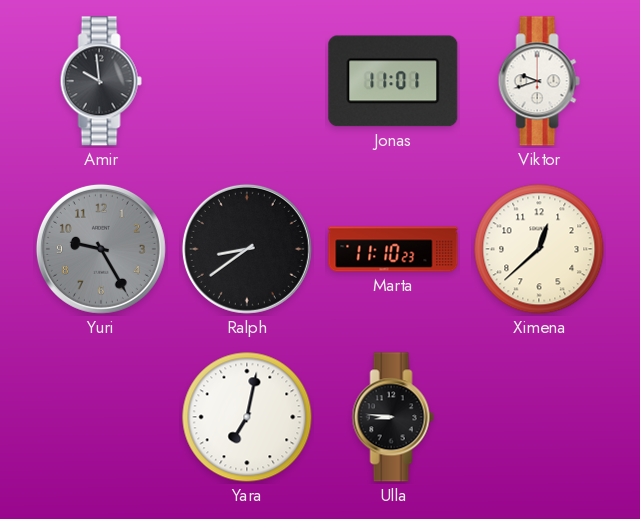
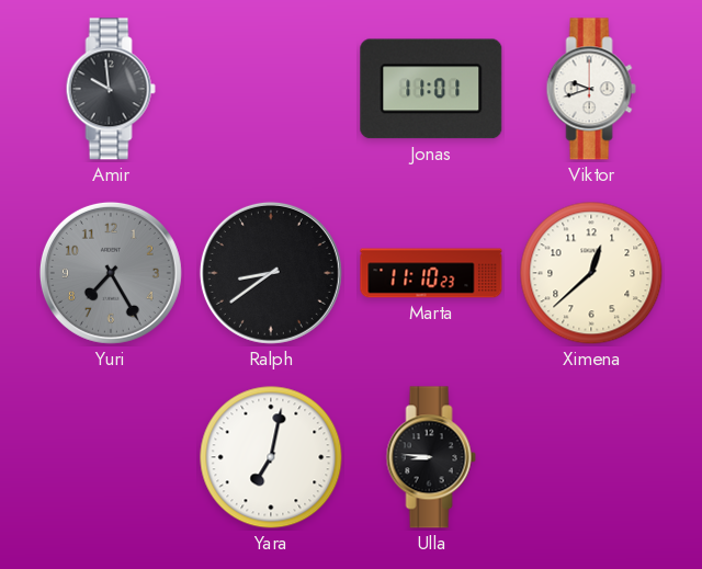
Yuri: 9:25 -> 7:25 (111, 273)
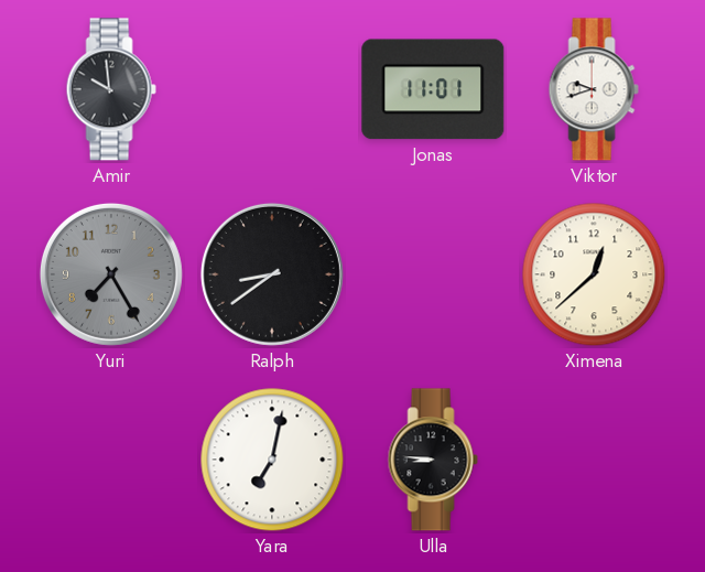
Marta: 11:10 -> none (431, 273)
